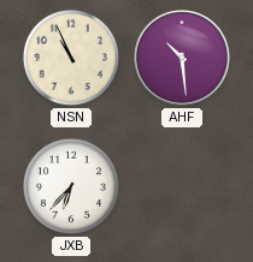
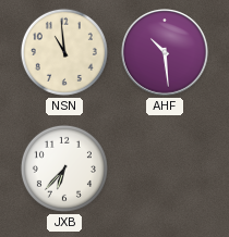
NSN: 10:56 -> 10:59 (64, 52)
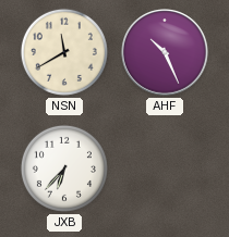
NSN: 10:59 -> 11:40 (64, 52)
AHF: 10:29 -> 10:26 (165, 52)
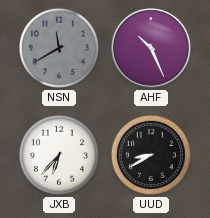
NSN dial: cream -> grey (59, 48)
UUD: none -> 8:40 (151, 155)
